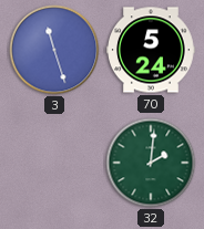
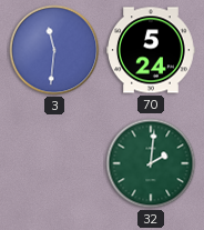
3: 11:27 -> 11:31 (54, 50)
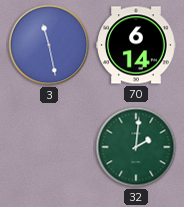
3: 11:31 -> 11:28 (49, 45)
70: 5:24 -> 6:14 (137, 45)
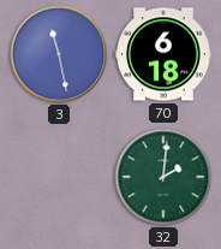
70: 6:14 -> 6:18 (165, 54)
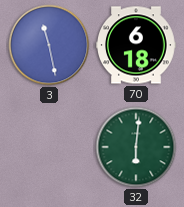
32: 2:01 -> 6:01 (136, 147)
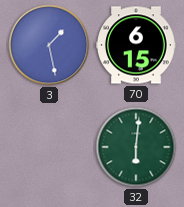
3: 11:28 -> 1:28 (49, 45)
70: 6:18 -> 6:15 (137, 45)
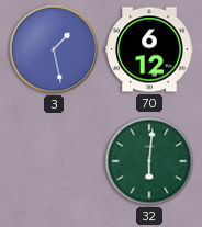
70: 6:15 -> 6:12 (150, 49)
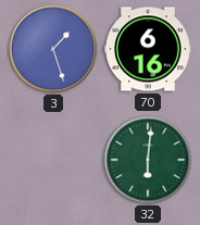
3: 1:28 -> 1:27 (53, 49)
70: 6:12 -> 6:16 (149, 49)
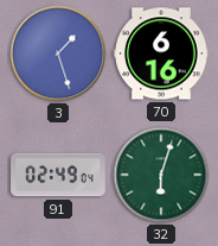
91: none -> 02:49 (59, 175)
32: 6:01 -> 6:03 (161, 175)
